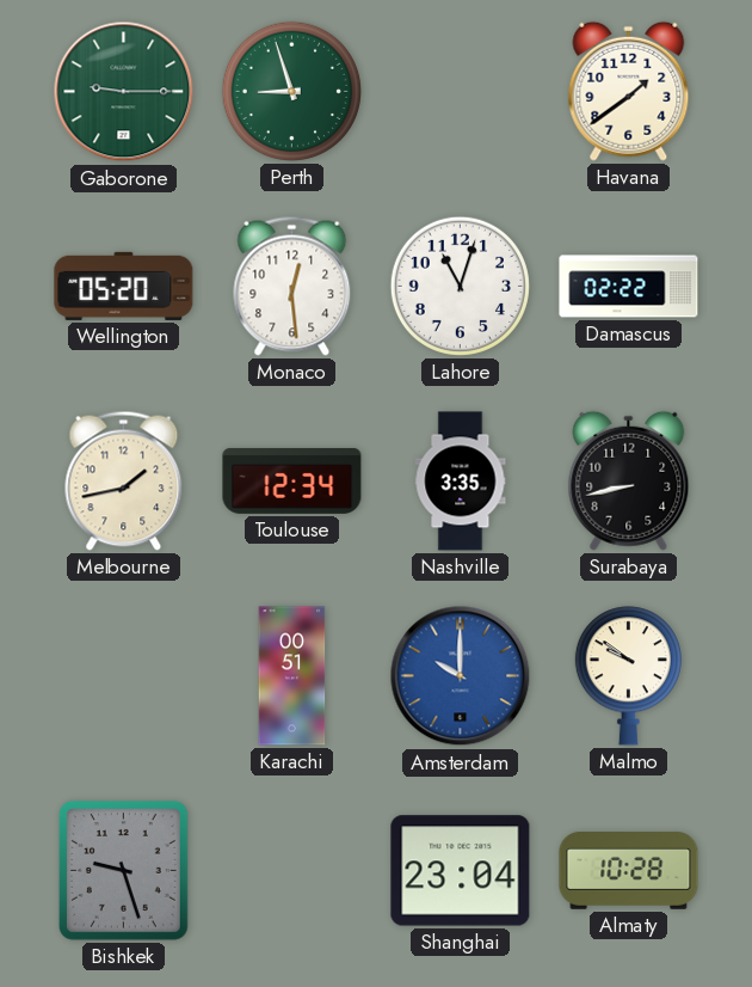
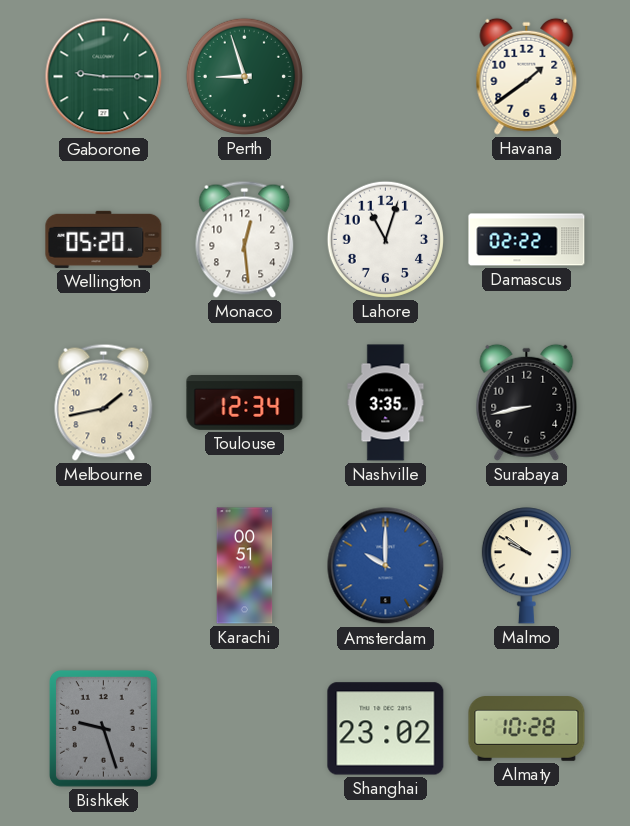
Shanghai: 23:04 -> 23:02 (386, 729)
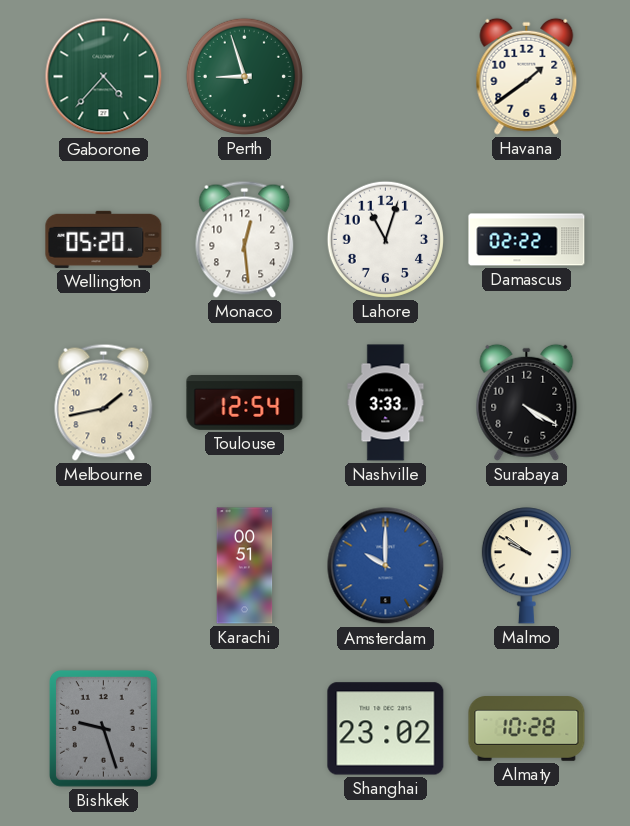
Gaborone: 9:15 -> 4:37 (104, 77)
Toulouse: 12:34 -> 12:54 (245, 402)
Nashville: 3:35 -> 3:33 (386, 403)
Surabaya: 8:43 -> 4:20 (527, 402)
